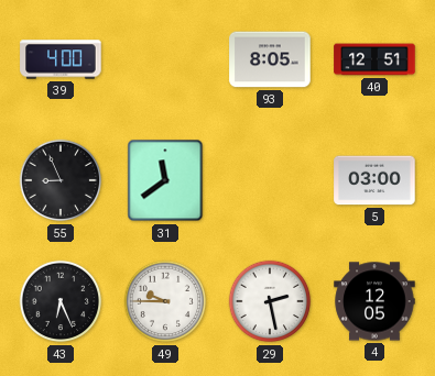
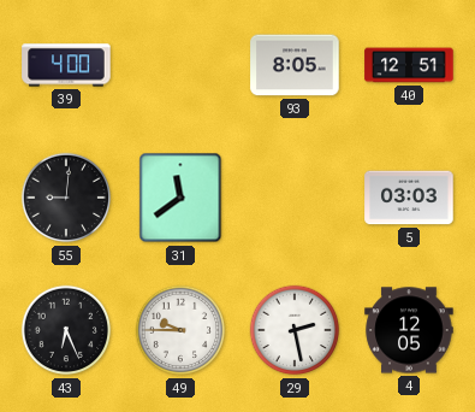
55: 8:56 -> 9:01 (66, 198)
5: 03:00 -> 03:03 (409, 198)
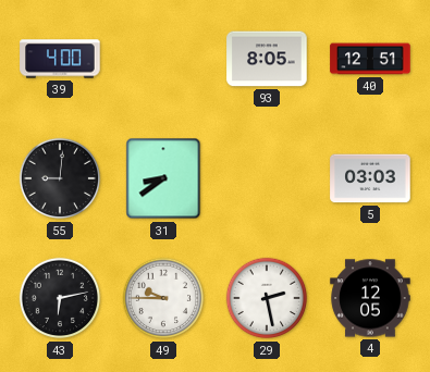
31: 11:39 -> 8:39 (163, 178)
43: 6:26 -> 6:13 (60, 298)
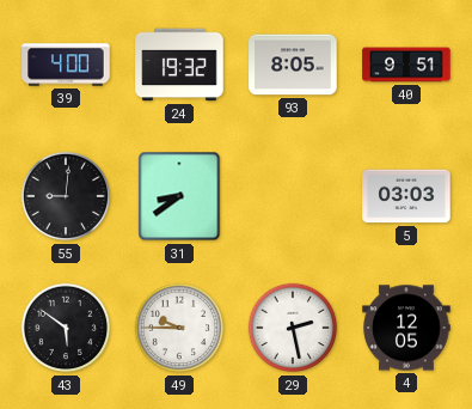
24: none -> 19:32 (179, 65)
40: 12:51 -> 9:51 (406, 65)
43: 6:13 -> 5:51 (66, 328)
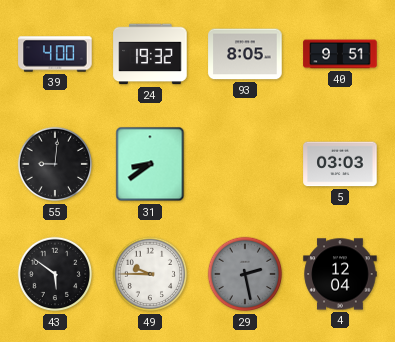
29 dial: white -> grey (245, 274)
4: 12:05 -> 12:04 (340, 274)
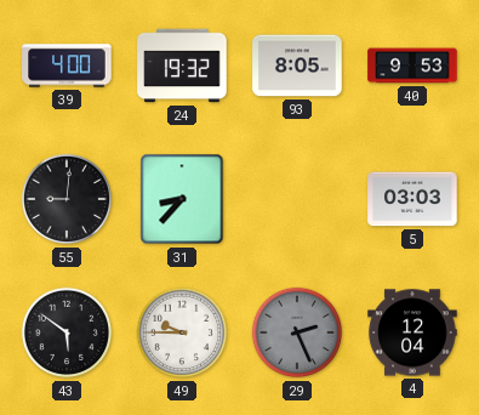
40: 9:51 -> 9:53 (412, 66)
31: 8:39 -> 8:37 (182, 199)
29: 2:28 -> 2:26 (297, 332)
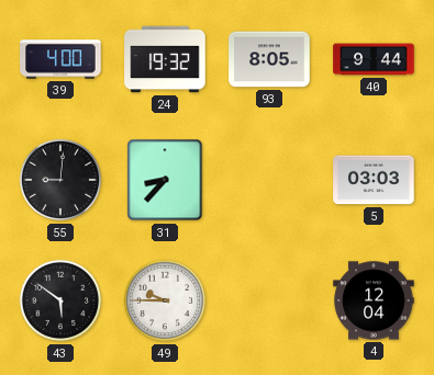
40: 9:53 -> 9:44 (374, 59)
29: 2:26 -> none (297, 332)
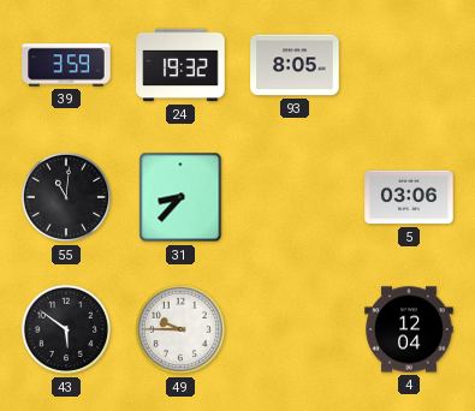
39: 4:00 -> 3:59 (66, 65)
40: 9:44 -> none (374, 59)
55: 9:01 -> 11:01 (66, 197)
5: 03:03 -> 03:06 (409, 197)
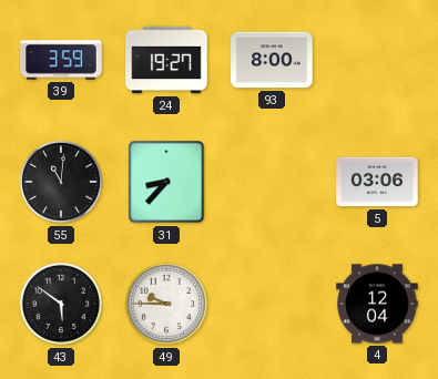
24: 19:32 -> 19:27 (166, 60)
93: 8:05 -> 8:00 (272, 60)
